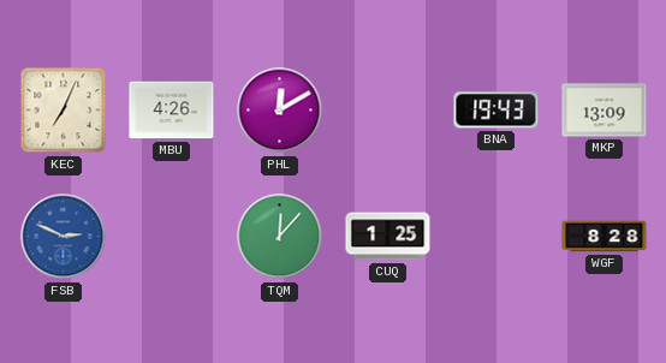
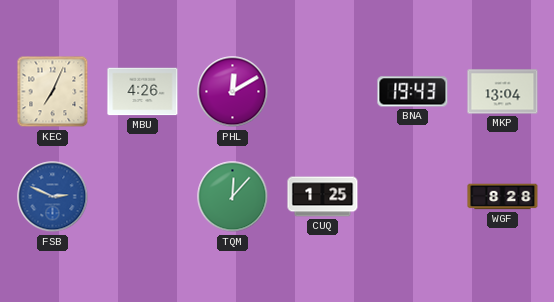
MKP: 13:09 -> 13:04 (503, 92)
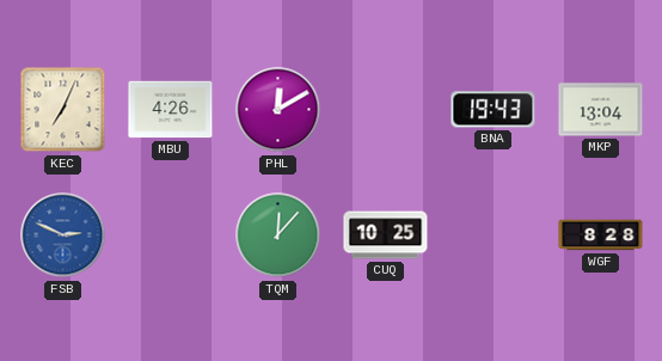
CUQ: 1:25 -> 10:25 (386, 235)
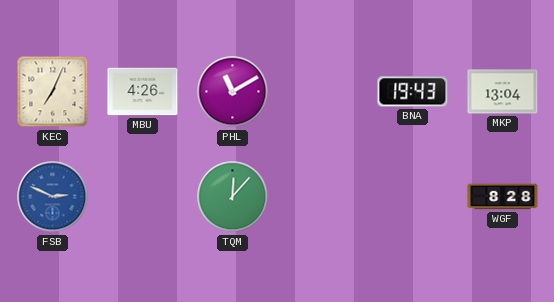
PHL: 12:10 -> 11:10 (233, 92)
CUQ: 10:25 -> none (386, 235)
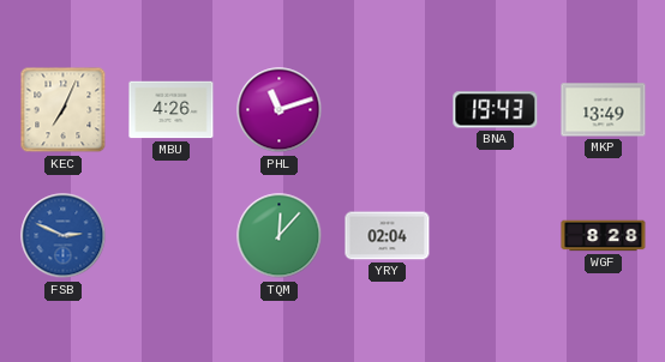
PHL: 11:10 -> 11:12 (280, 110)
MKP: 13:04 -> 13:49 (604, 110)
YRY: none -> 02:04 (388, 236)
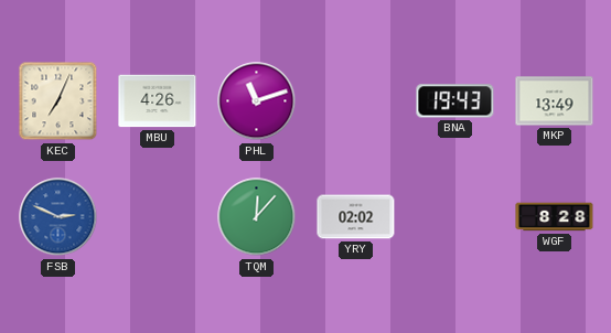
YRY: 02:04 -> 02:02 (356, 217)
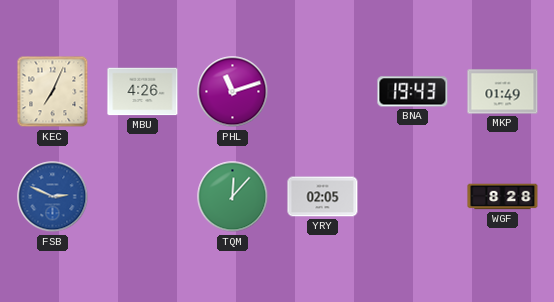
MKP: 13:49 -> 01:49 (503, 92)
YRY: 02:02 -> 02:05 (323, 197)
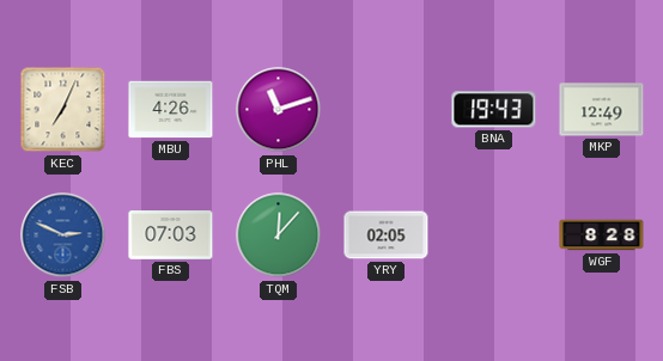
MKP: 01:49 -> 12:49 (602, 110)
FBS: none -> 07:03 (171, 235)
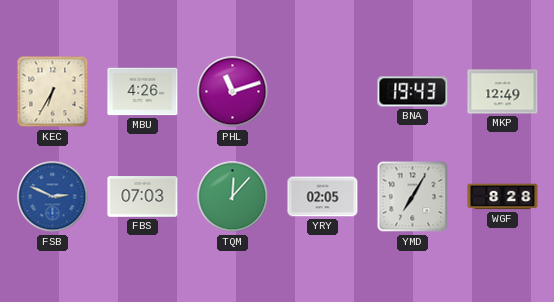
KEC: 7:04 -> 6:35 (53, 92)
YMD: none -> 7:05 (413, 197)
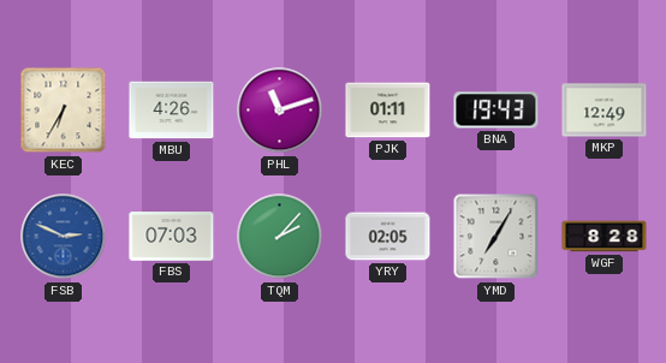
PJK: none -> 01:11 (388, 111)
TQM: 12:07 -> 2:07 (280, 237)
